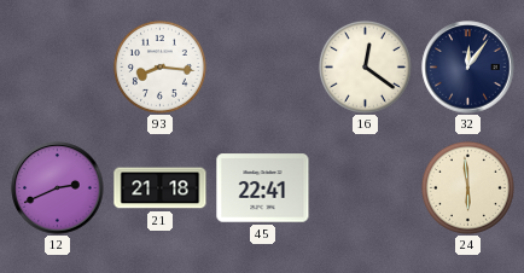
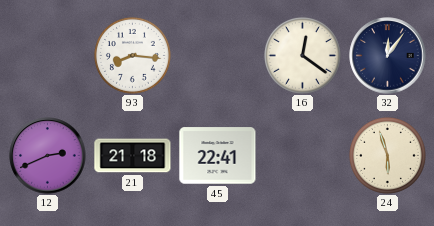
24: 5:59 -> 5:57 (387, 155)
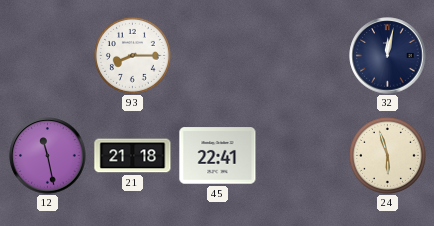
93: 8:16 -> 8:15 (132, 55)
16: 12:21 -> none (302, 55)
32: 12:06 -> 12:02 (388, 56)
12: 2:41 -> 11:28 (48, 156)
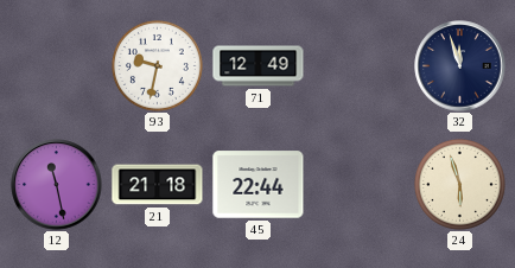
93: 8:15 -> 9:32 (157, 65)
71: none -> 12:49 (259, 66)
32: 12:02 -> 11:57 (460, 66)
45: 22:41 -> 22:44 (259, 185)
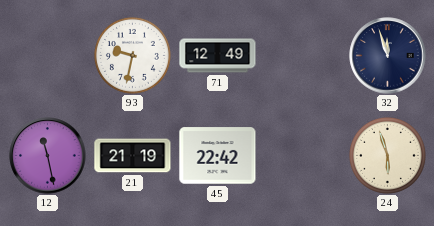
21: 21:18 -> 21:19 (133, 156)
45: 22:44 -> 22:42 (218, 156)
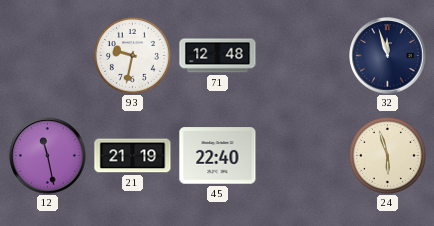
71: 12:49 -> 12:48 (218, 56)
45: 22:42 -> 22:40 (218, 156)
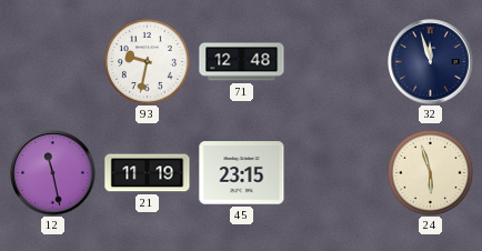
21: 21:19 -> 11:19 (148, 173)
45: 22:40 -> 23:15 (242, 173)
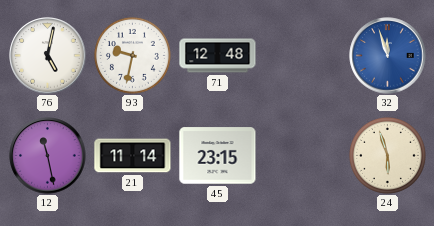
76: none -> 5:02 (48, 56)
32 dial: navy -> blue (388, 56)
21: 11:19 -> 11:14 (133, 156)
